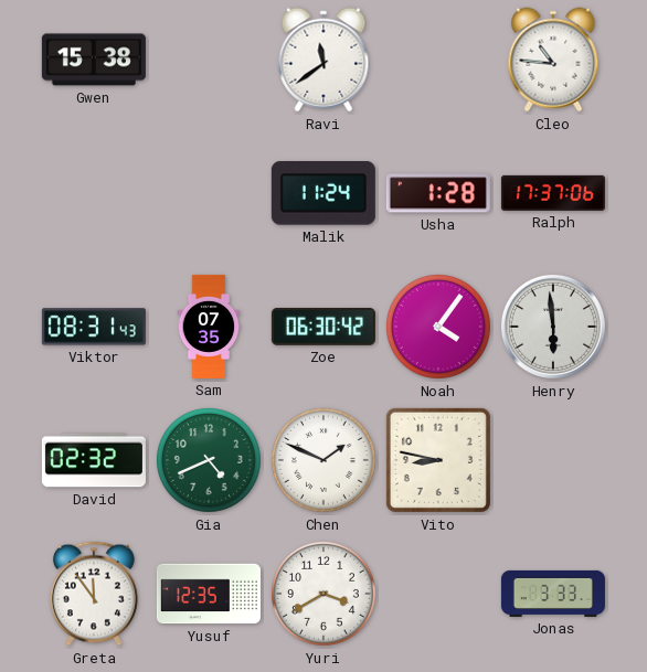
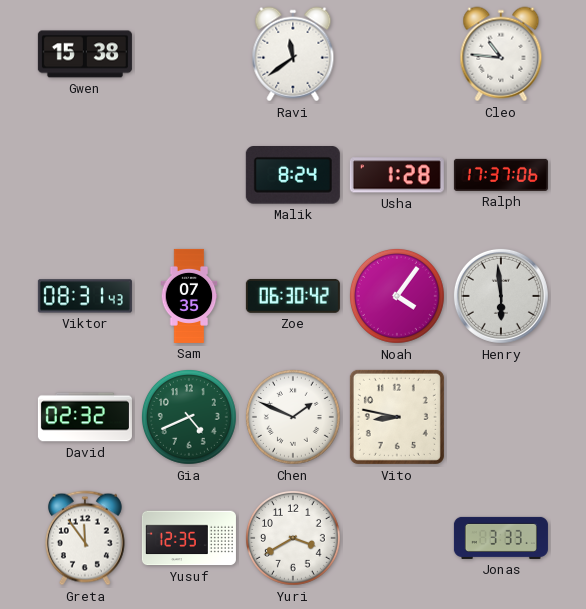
Malik: 11:24 -> 8:24 (293, 176)
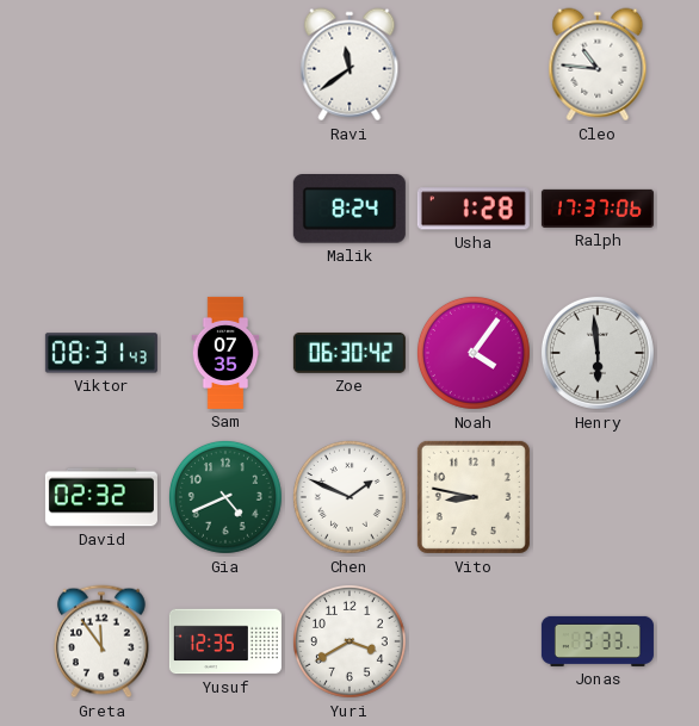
Gwen: 15:38 -> none (85, 54)
